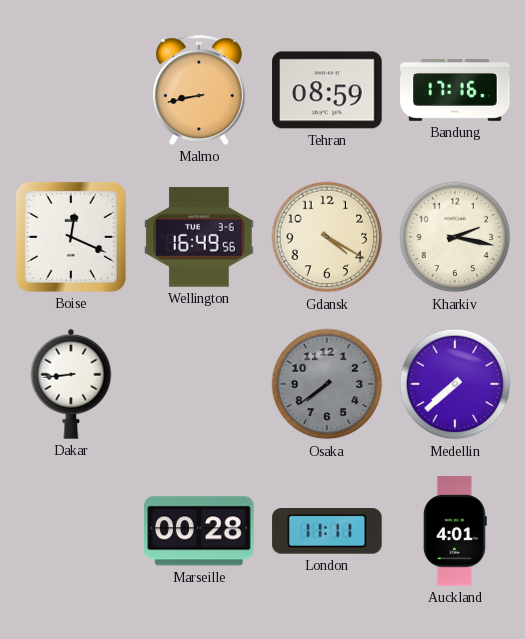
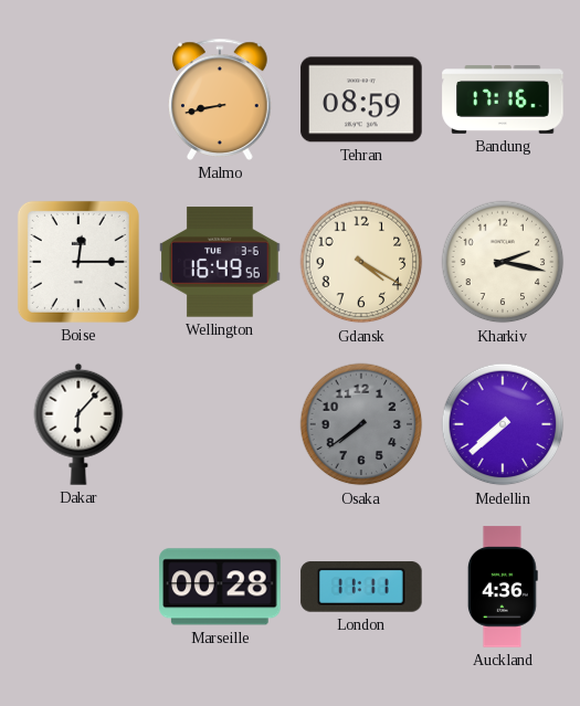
Boise: 12:19 -> 12:15 (78, 262)
Dakar: 8:44 -> 6:07 (78, 424)
Auckland: 4:01 -> 4:36 (503, 587)
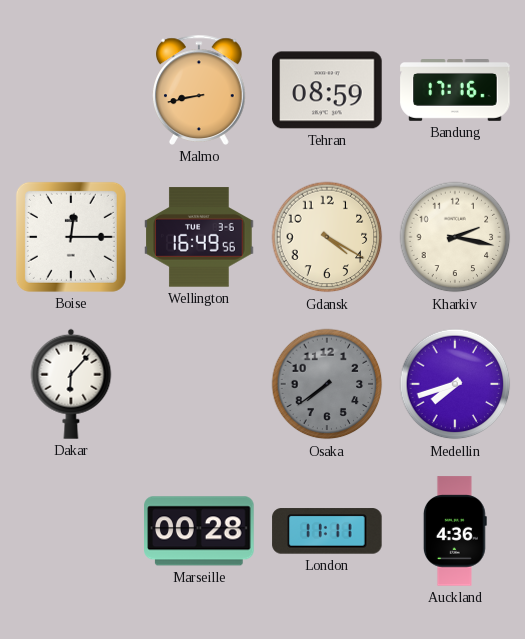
Medellin: 7:38 -> 7:42 (455, 384)
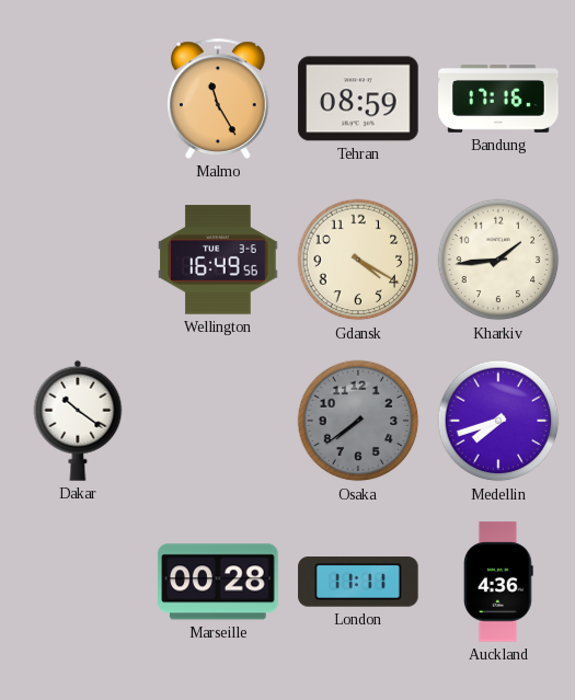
Malmo: 8:43 -> 11:25 (219, 99)
Boise: 12:15 -> none (71, 237)
Kharkiv: 2:17 -> 1:44 (498, 260)
Dakar: 6:07 -> 10:21 (78, 421)
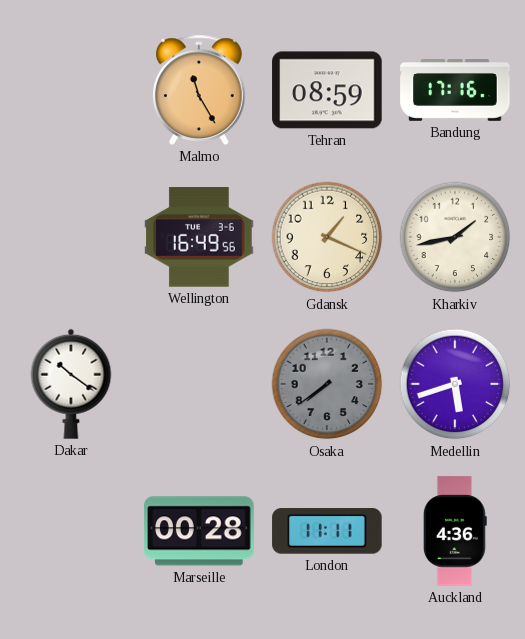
Gdansk: 4:20 -> 1:19 (327, 237)
Kharkiv: 1:44 -> 1:43 (455, 237)
Medellin: 7:42 -> 5:42 (455, 384)
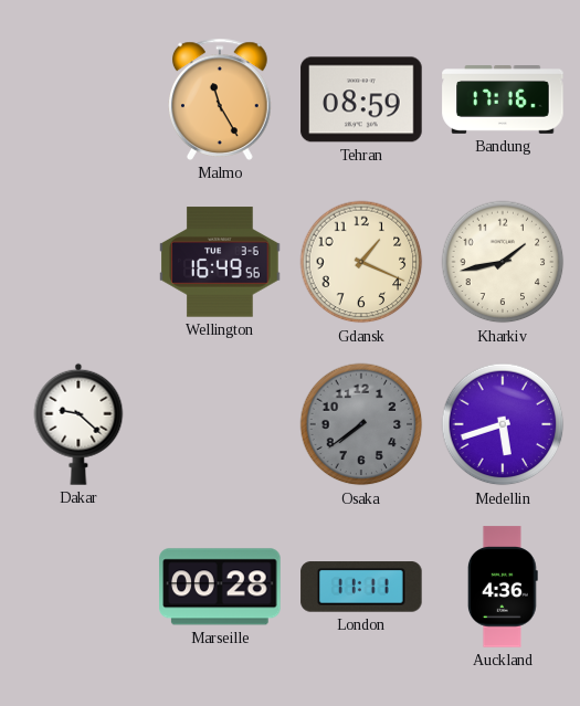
Dakar: 10:21 -> 9:22 (78, 424)
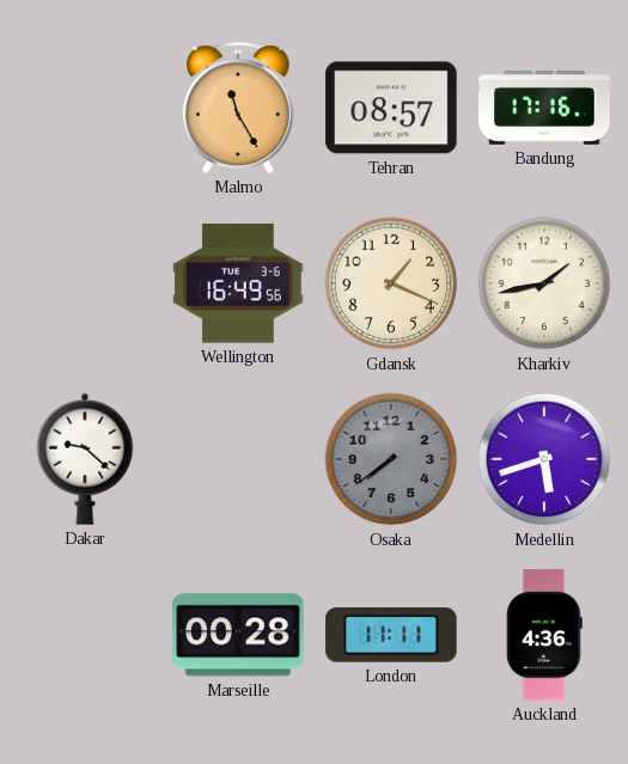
Tehran: 08:59 -> 08:57 (391, 108)
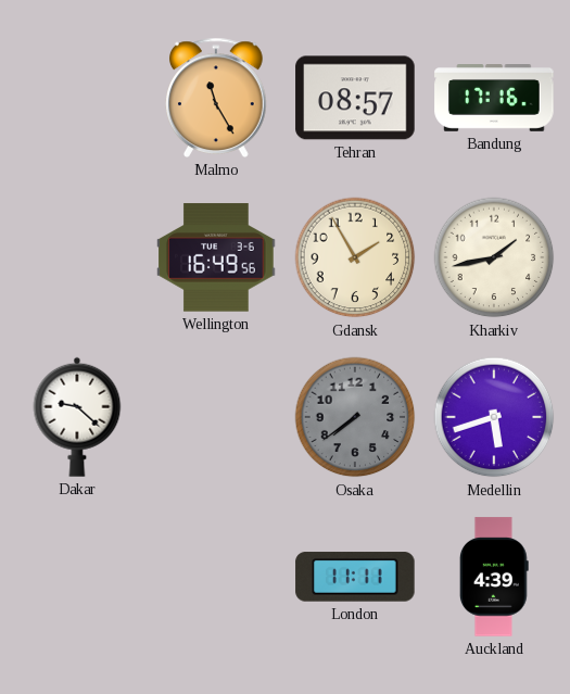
Gdansk: 1:19 -> 1:55 (355, 257)
Marseille: 00:28 -> none (238, 635)
Auckland: 4:36 -> 4:39 (494, 577)
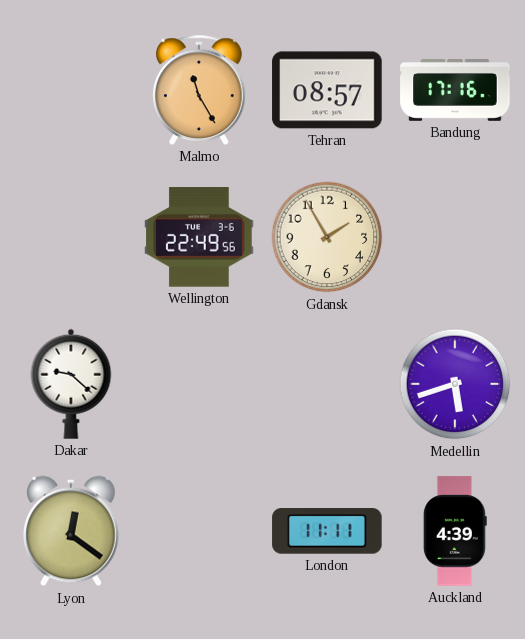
Wellington: 16:49 -> 22:49 (199, 237)
Kharkiv: 1:43 -> none (494, 257)
Osaka: 7:39 -> none (355, 417)
Lyon: none -> 12:21 (71, 531)
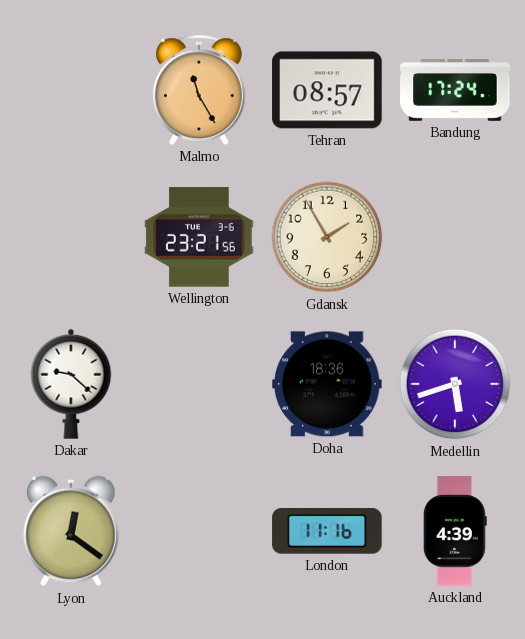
Bandung: 17:16 -> 17:24 (455, 91)
Wellington: 22:49 -> 23:21 (199, 237)
Doha: none -> 18:36 (327, 384)
London: 11:11 -> 11:16 (327, 531)
